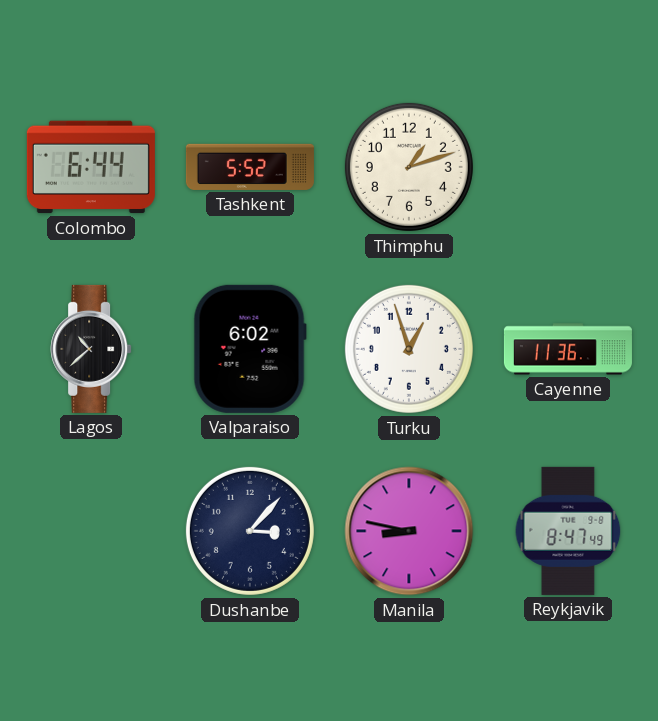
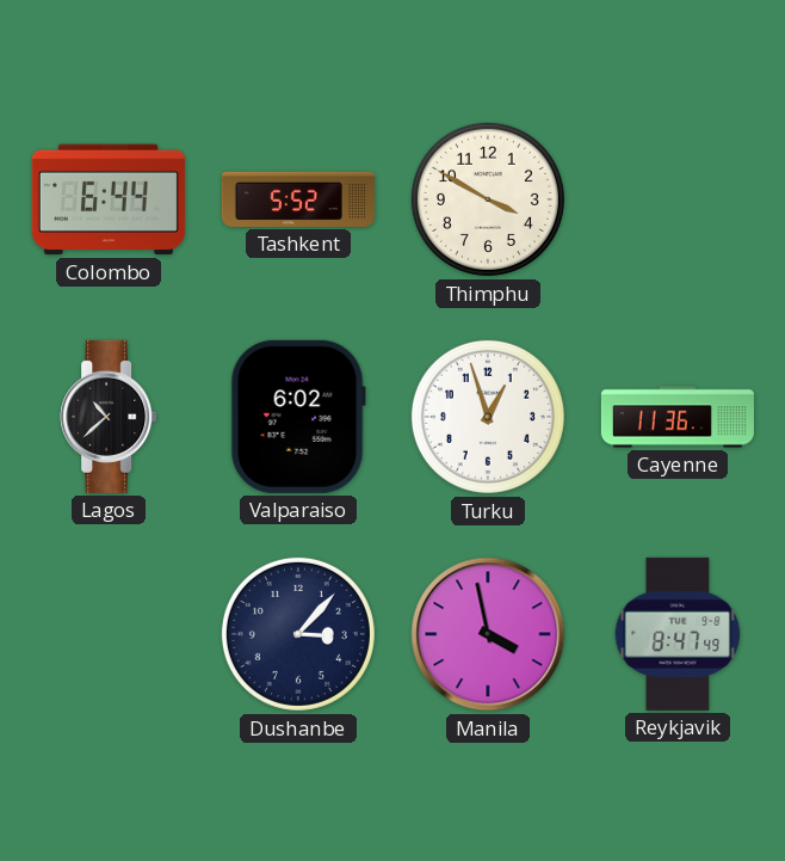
Thimphu: 1:12 -> 3:50 (488, 199)
Manila: 8:47 -> 3:58 (488, 634)
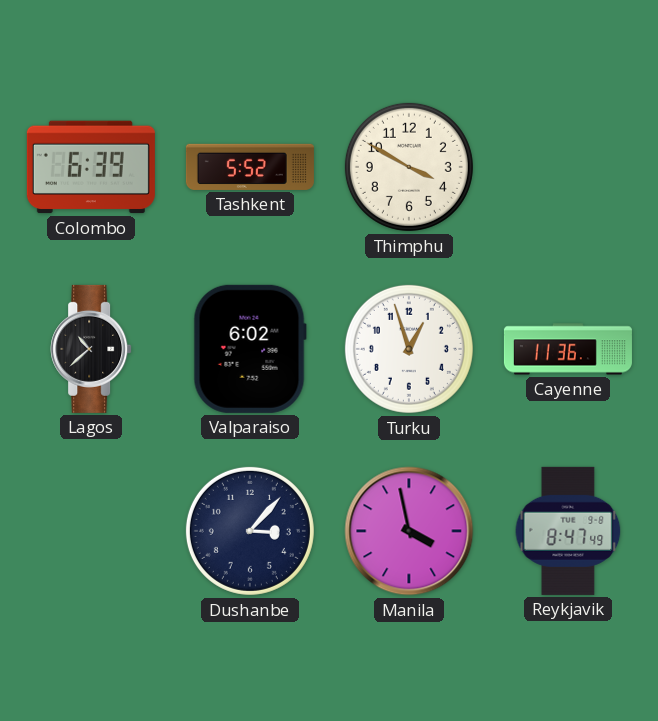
Colombo: 6:44 -> 6:39 (91, 167)
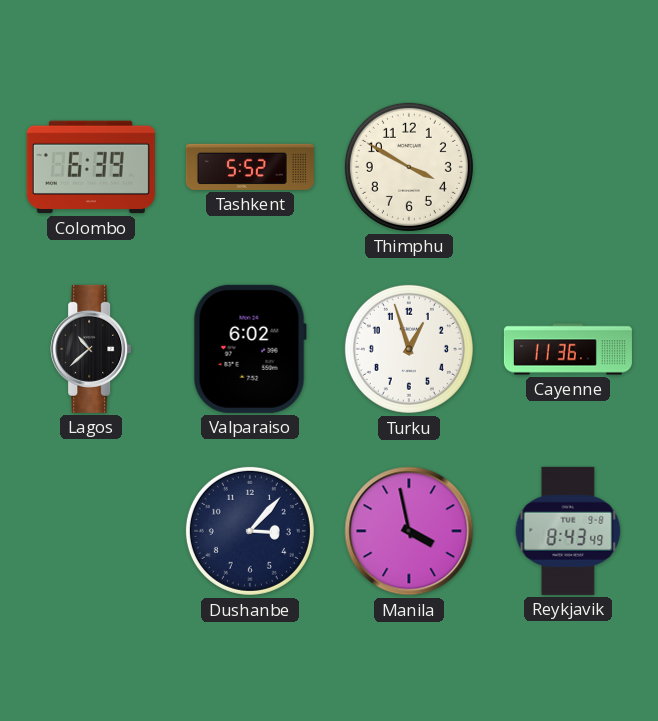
Reykjavik: 8:47 -> 8:43 (568, 531)
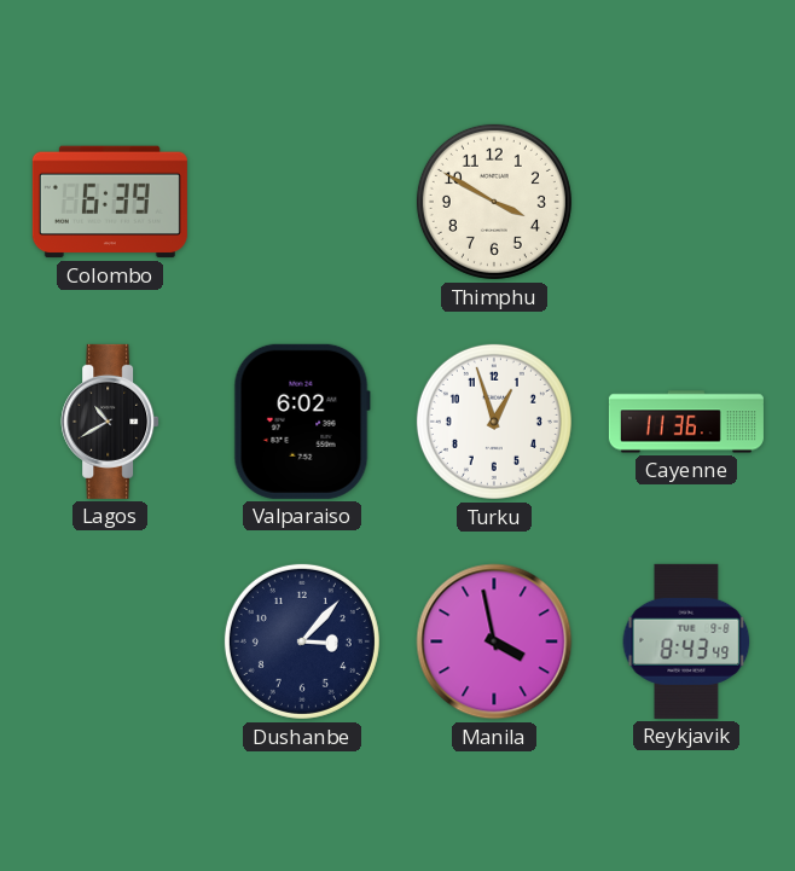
Tashkent: 5:52 -> none (250, 167)
Lagos: 10:38 -> 10:40 (110, 422)
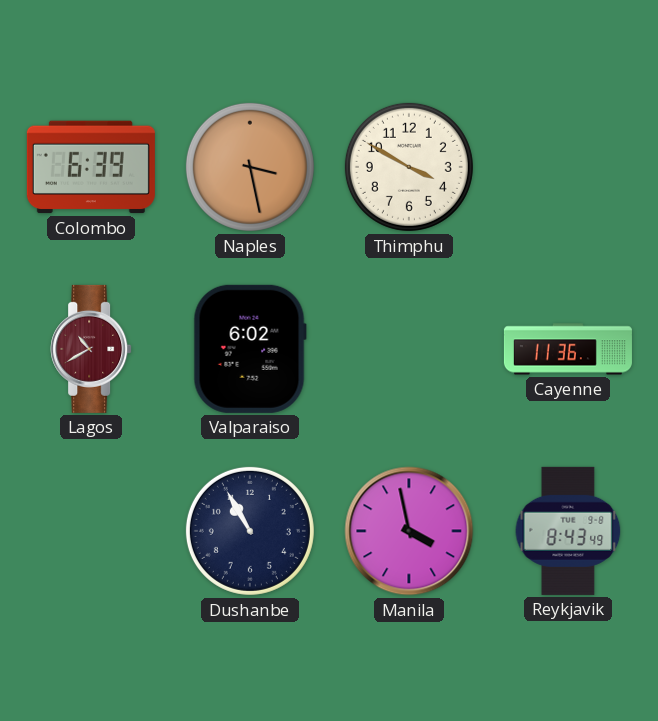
Naples: none -> 3:28 (250, 167)
Lagos dial: black -> burgundy (91, 349)
Turku: 12:57 -> none (494, 422)
Dushanbe: 3:07 -> 10:55 (250, 531)
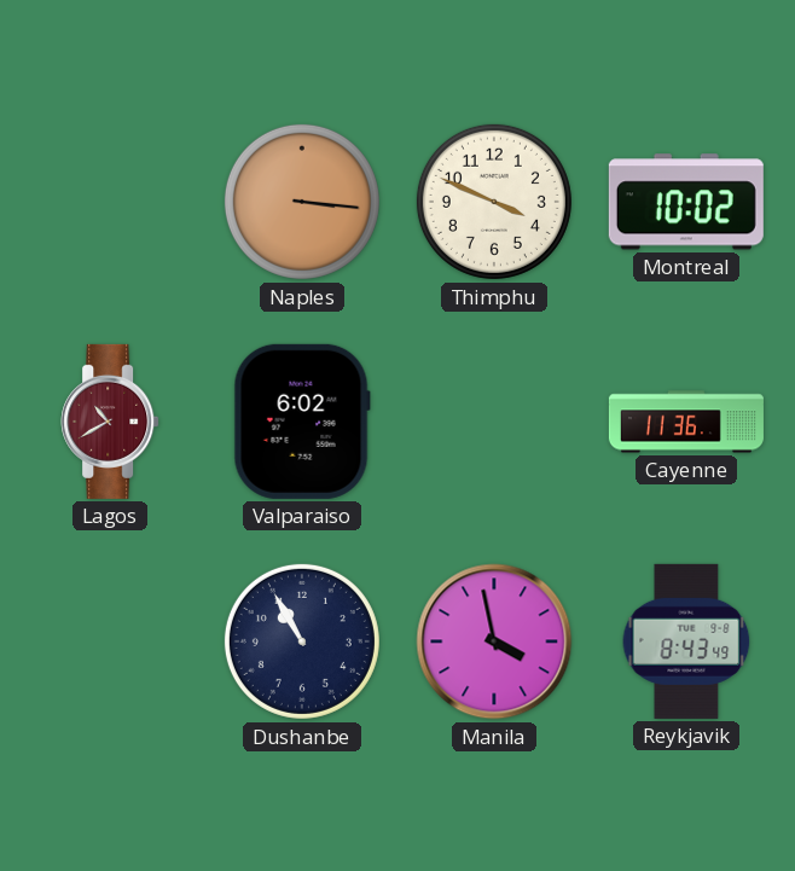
Colombo: 6:39 -> none (91, 167)
Naples: 3:28 -> 3:16 (302, 202)
Thimphu: 3:50 -> 3:49 (494, 202)
Montreal: none -> 10:02 (686, 202)
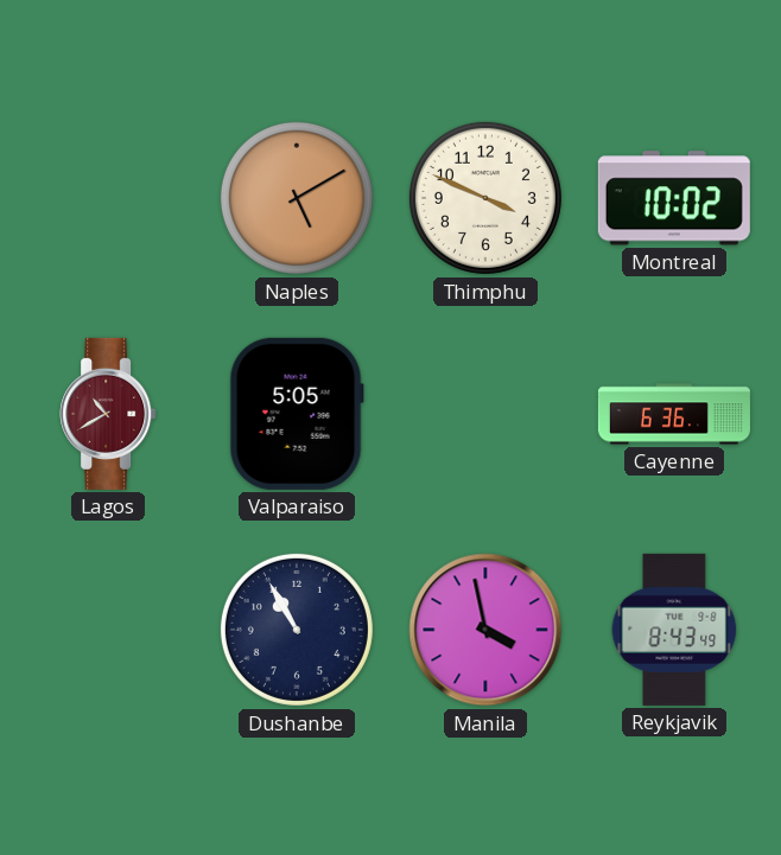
Naples: 3:16 -> 5:10 (297, 198)
Valparaiso: 6:02 -> 5:05 (297, 414)
Cayenne: 11:36 -> 6:36 (674, 414)
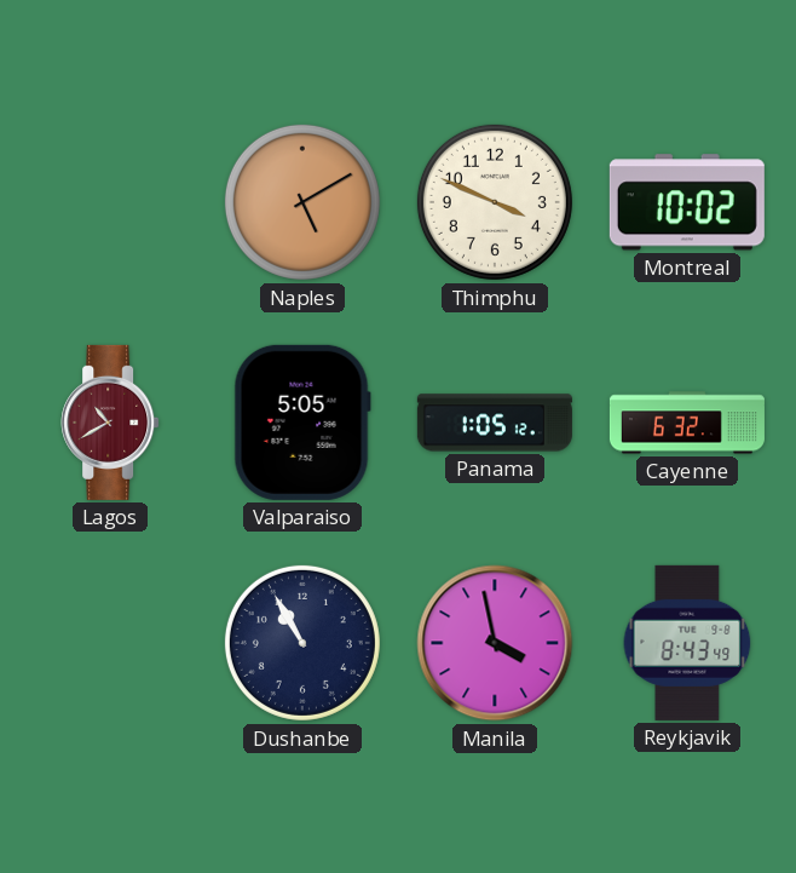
Panama: none -> 1:05 (495, 423)
Cayenne: 6:36 -> 6:32 (687, 423)
